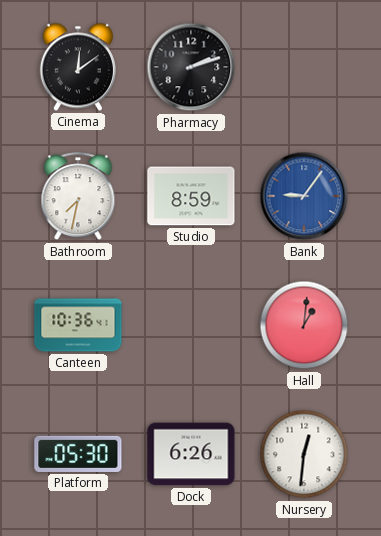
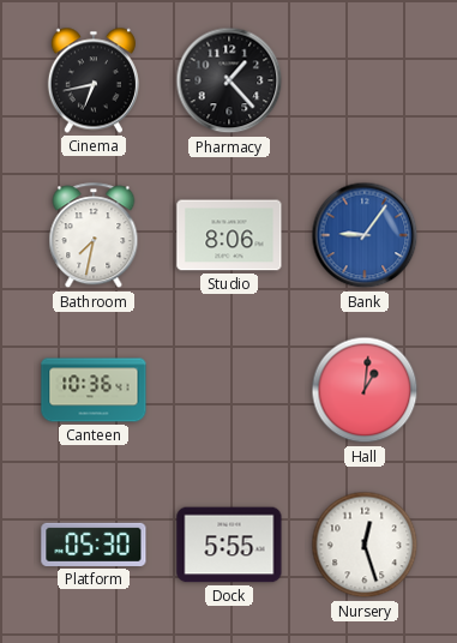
Cinema: 12:09 -> 6:43 (94, 80)
Pharmacy: 2:12 -> 1:23 (229, 80)
Studio: 8:59 -> 8:06 (229, 235)
Dock: 6:26 -> 5:55 (229, 545)
Nursery: 12:31 -> 12:27 (365, 545)
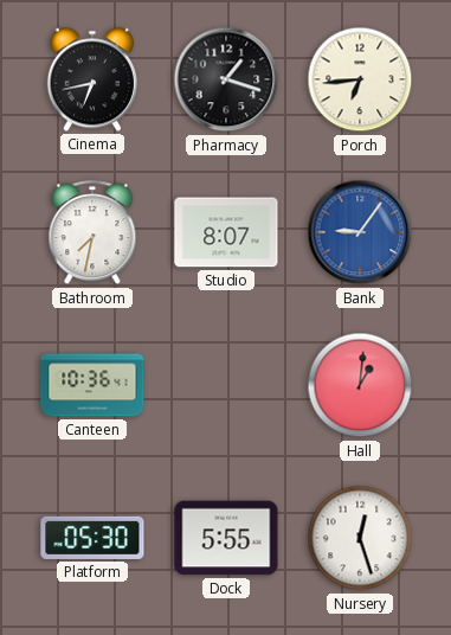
Pharmacy: 1:23 -> 1:18 (226, 79)
Porch: none -> 6:44 (360, 79)
Studio: 8:06 -> 8:07 (226, 232)
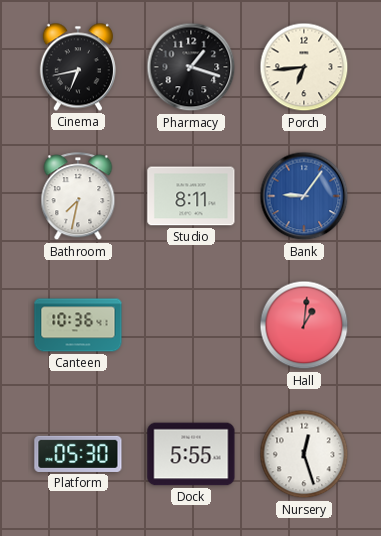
Studio: 8:07 -> 8:11 (191, 196)
